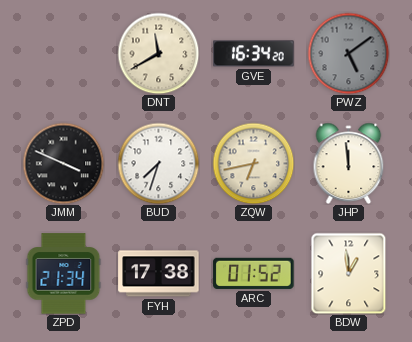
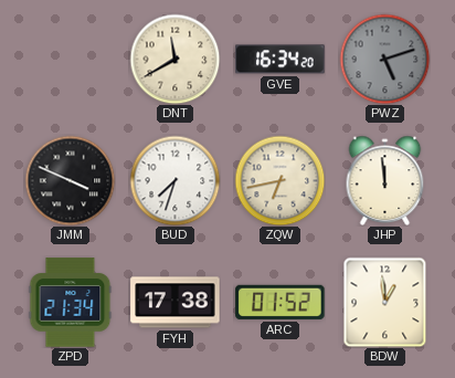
PWZ: 5:09 -> 5:12 (384, 59)
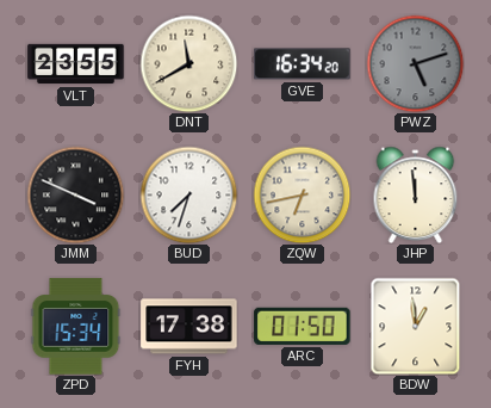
VLT: none -> 23:55 (76, 64)
ZPD: 21:34 -> 15:34 (76, 327)
ARC: 01:52 -> 01:50 (303, 326)
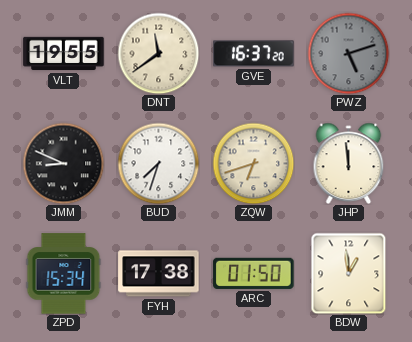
VLT: 23:55 -> 19:55 (64, 54)
DNT: 11:40 -> 11:39 (158, 53)
GVE: 16:34 -> 16:37 (254, 54)
JMM: 3:49 -> 8:49 (63, 163)
ZQW: 6:43 -> 6:42 (253, 163)
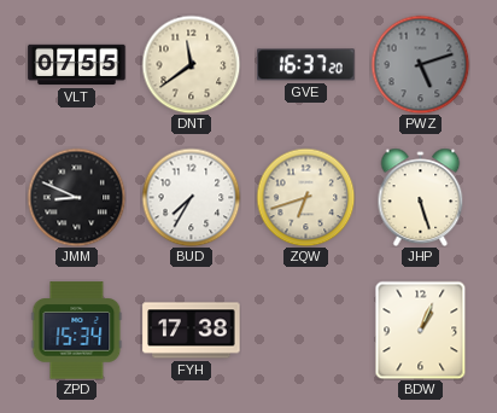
VLT: 19:55 -> 07:55 (77, 65)
BUD: 7:33 -> 7:35 (191, 197)
JHP: 11:59 -> 5:27 (421, 197)
ARC: 01:50 -> none (254, 273)
BDW: 12:59 -> 1:04 (421, 330)
